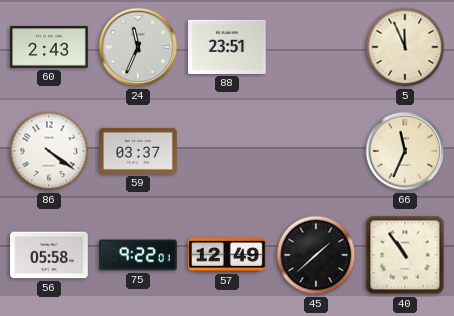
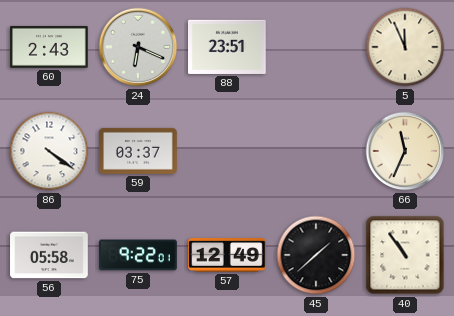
24: 11:34 -> 6:19 (138, 47)
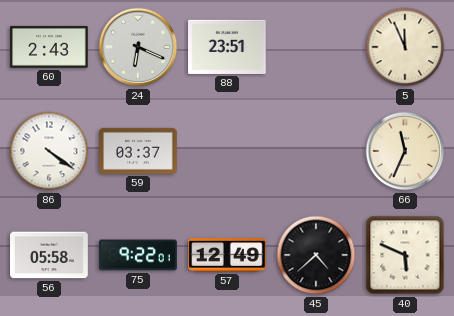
45: 1:38 -> 4:38 (316, 255)
40: 10:54 -> 5:49 (405, 255)
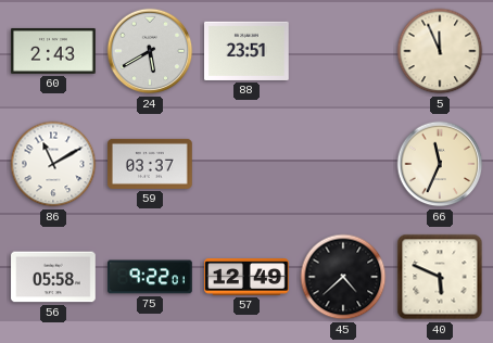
24: 6:19 -> 5:40 (150, 51)
86: 4:21 -> 11:10 (53, 164)
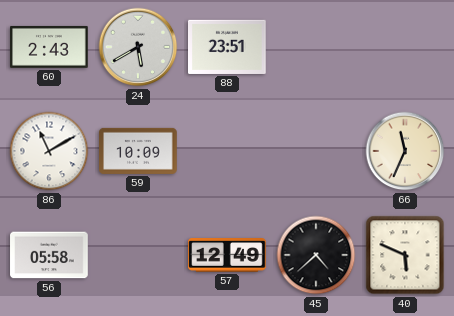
5: 11:56 -> none (440, 51)
59: 03:37 -> 10:09 (138, 151)
75: 9:22 -> none (150, 277)
